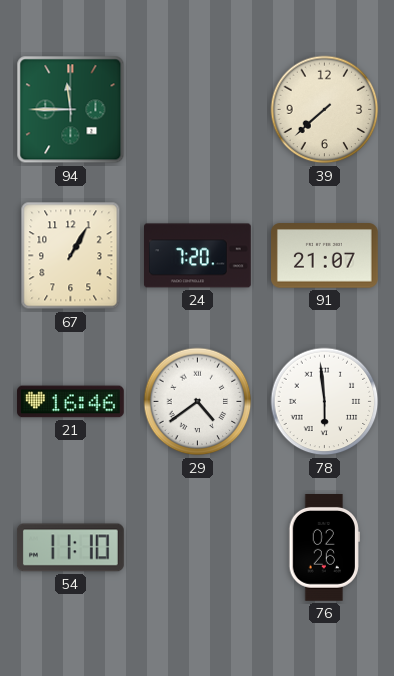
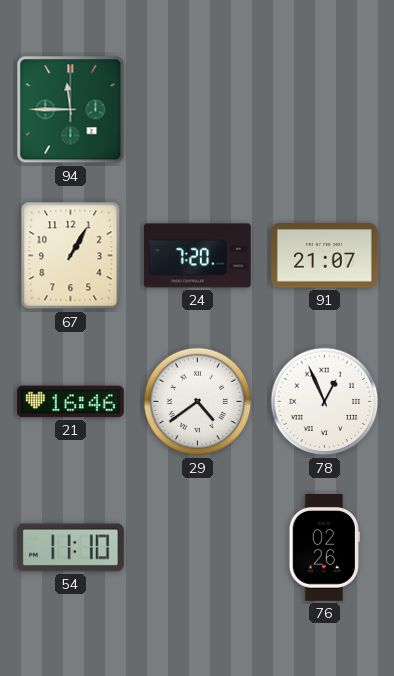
39: 7:38 -> none (325, 110)
78: 5:59 -> 12:56 (325, 402)
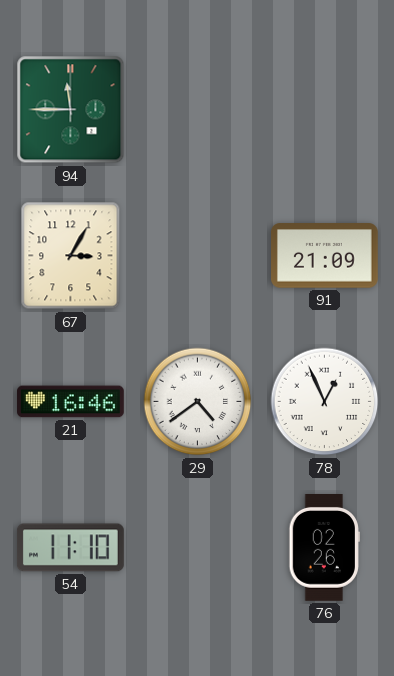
67: 1:05 -> 3:05 (71, 256)
24: 7:20 -> none (198, 256)
91: 21:07 -> 21:09 (325, 256)
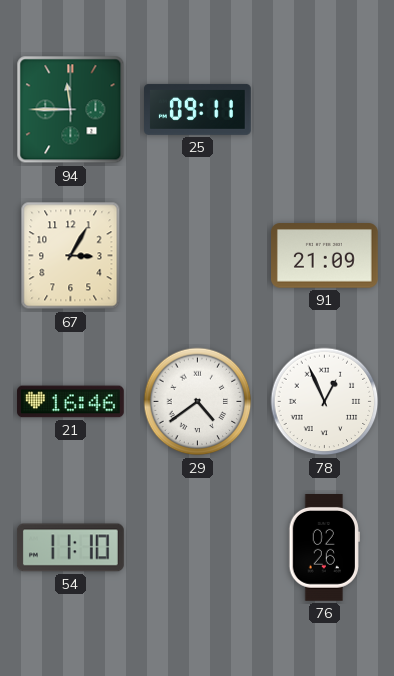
25: none -> 09:11 (198, 109)
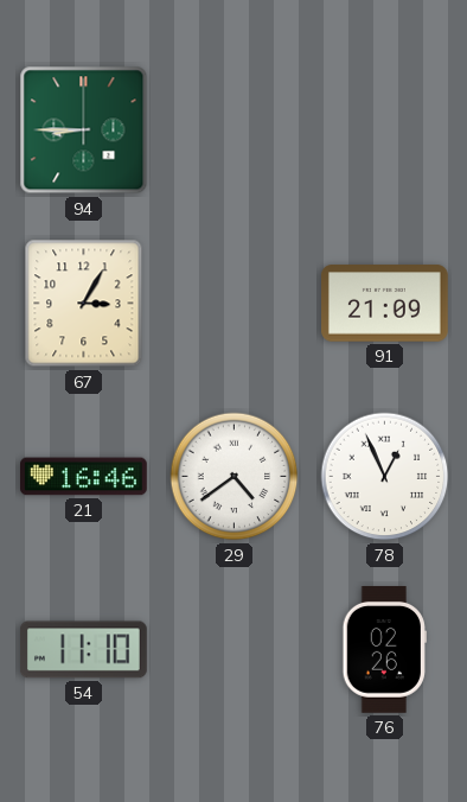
94: 11:45 -> 8:45 (84, 131)
25: 09:11 -> none (198, 109)
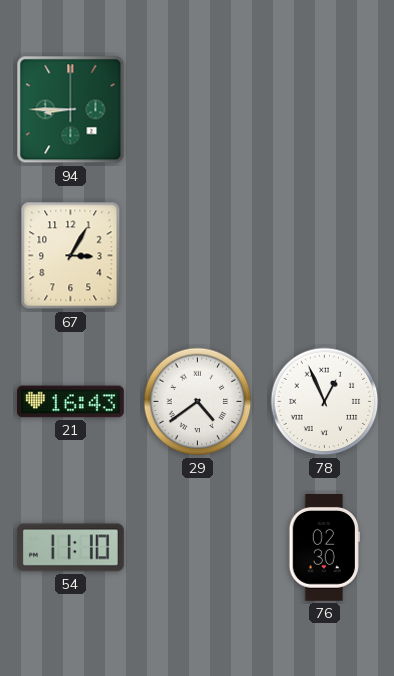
91: 21:09 -> none (385, 304)
21: 16:46 -> 16:43 (71, 402)
76: 02:26 -> 02:30 (324, 548)
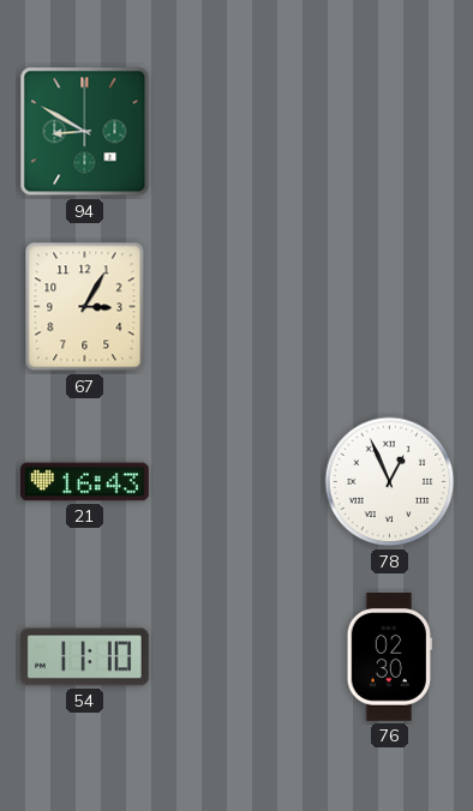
94: 8:45 -> 8:50 (85, 132)
29: 4:39 -> none (198, 402)
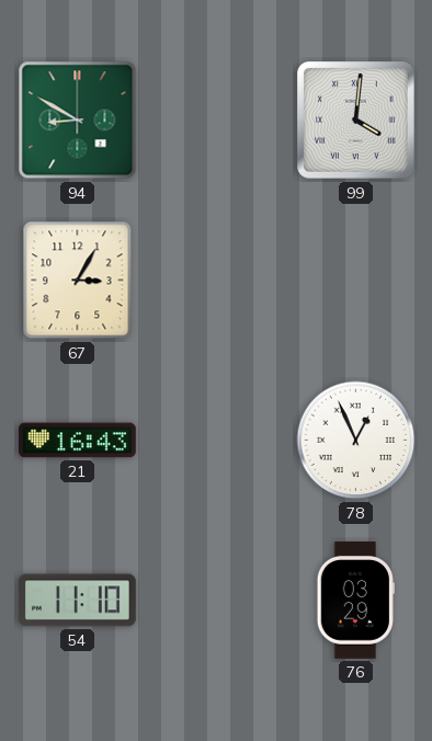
99: none -> 4:01 (356, 121)
76: 02:30 -> 03:29 (355, 601)
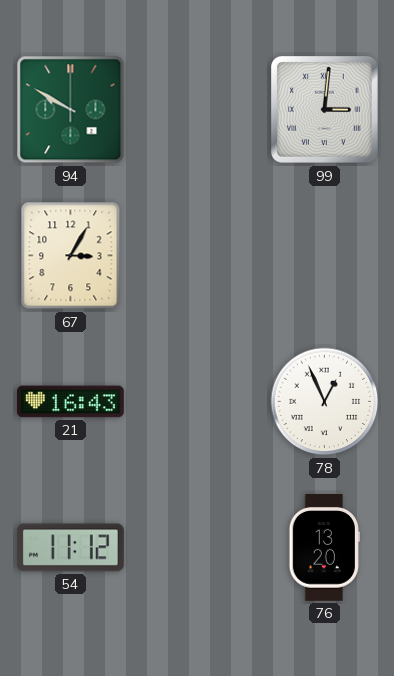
94: 8:50 -> 9:50 (71, 110)
99: 4:01 -> 3:01 (325, 110)
54: 11:10 -> 11:12 (71, 548)
76: 03:29 -> 13:20 (324, 548)
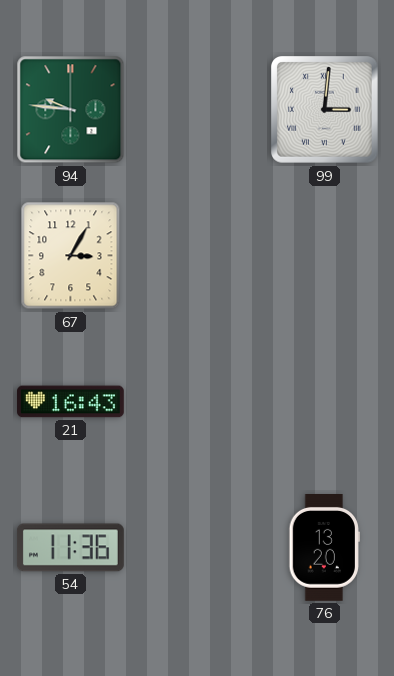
94: 9:50 -> 9:46 (71, 110)
78: 12:56 -> none (325, 402)
54: 11:12 -> 11:36 (71, 548)
